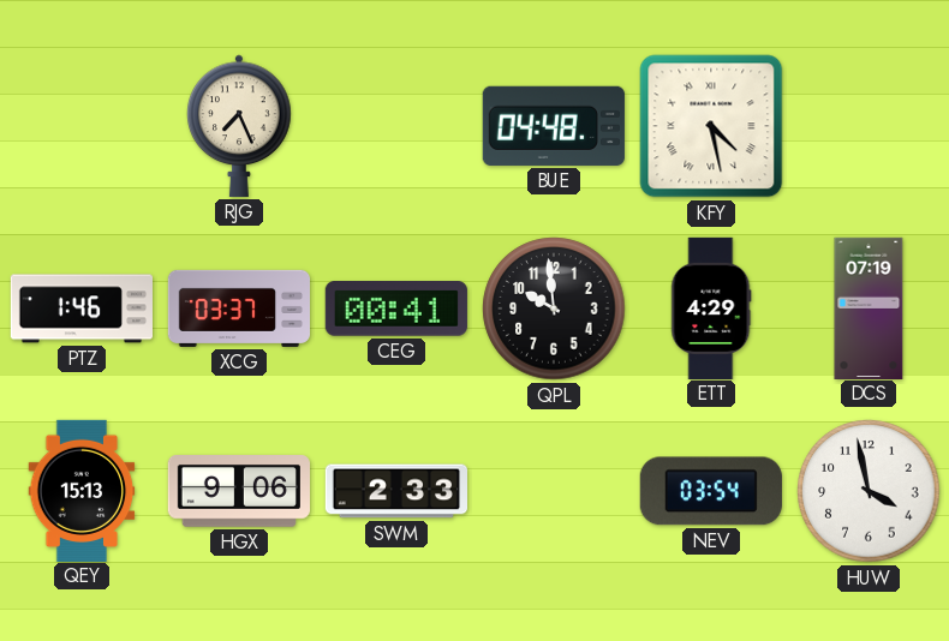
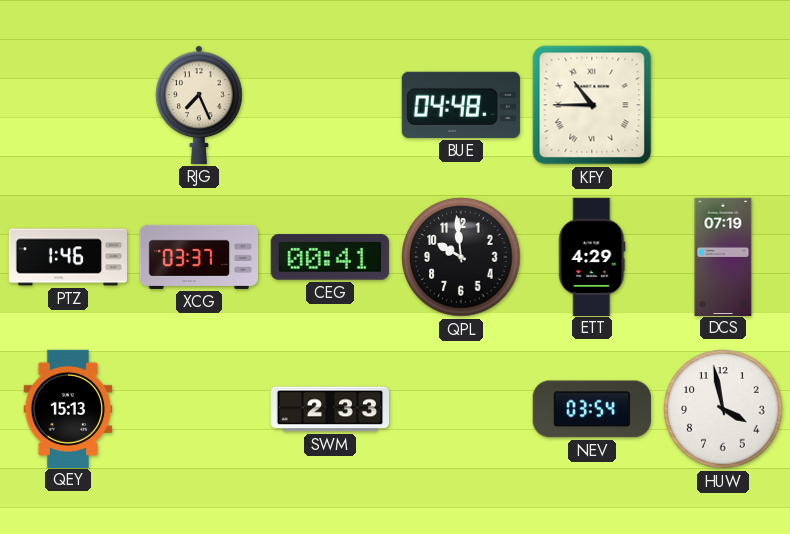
KFY: 4:28 -> 10:45 (592, 105)
HGX: 9:06 -> none (238, 491)
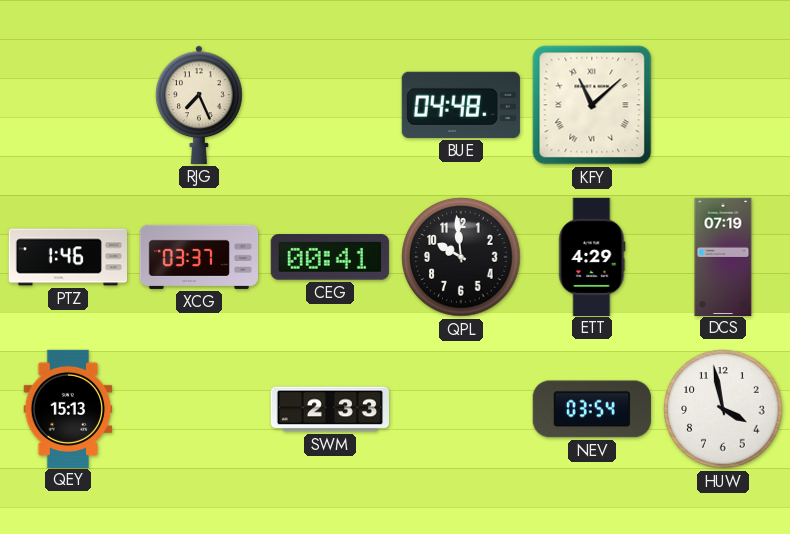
KFY: 10:45 -> 11:08 (592, 105)
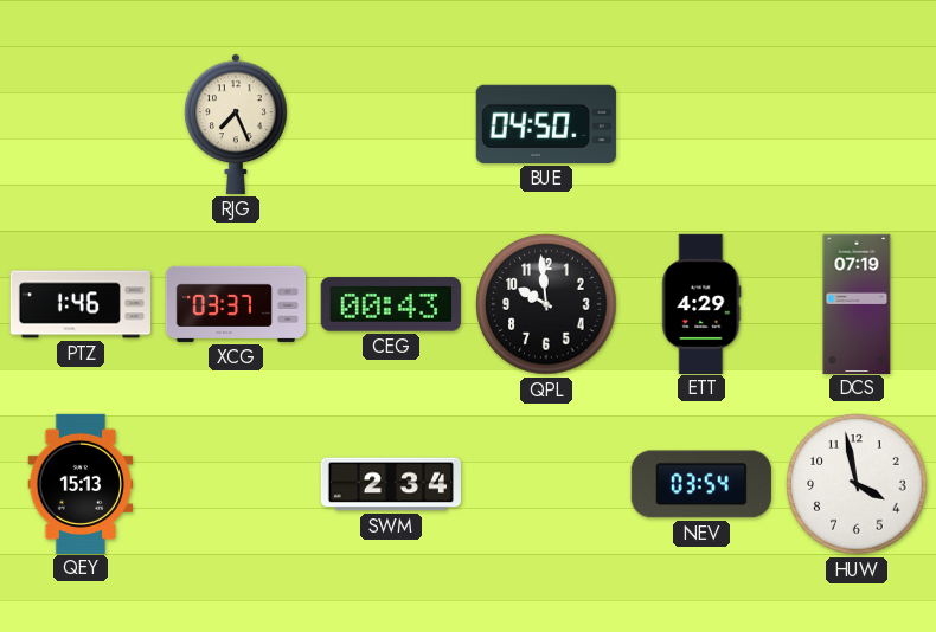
BUE: 04:48 -> 04:50 (546, 124)
KFY: 11:08 -> none (592, 105)
CEG: 00:41 -> 00:43 (391, 304)
SWM: 2:33 -> 2:34 (390, 484)
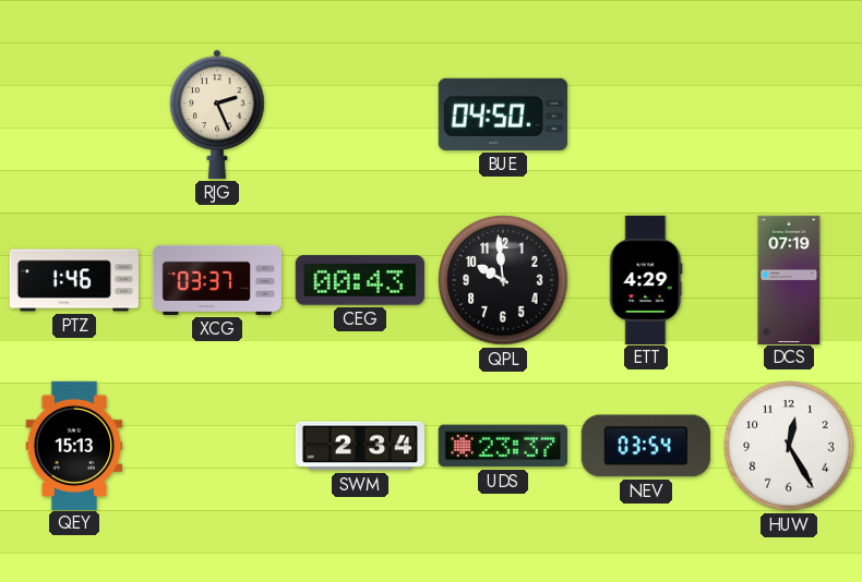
RJG: 7:26 -> 2:26 (217, 114)
UDS: none -> 23:37 (503, 446)
HUW: 3:58 -> 12:25 (789, 446)
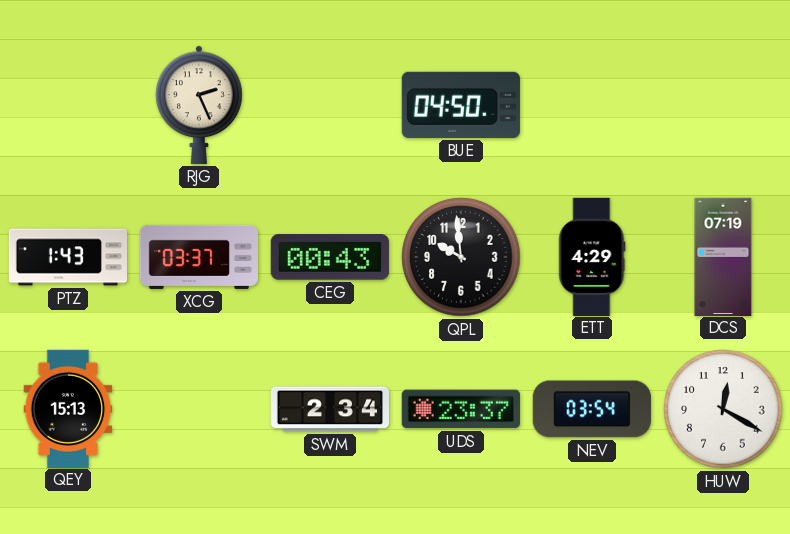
PTZ: 1:46 -> 1:43 (67, 257)
HUW: 12:25 -> 12:20 (723, 409)
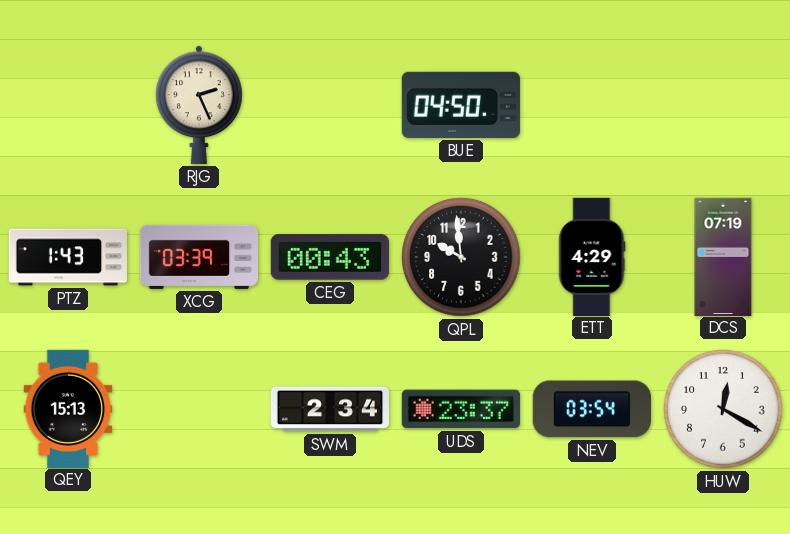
XCG: 03:37 -> 03:39 (198, 257)
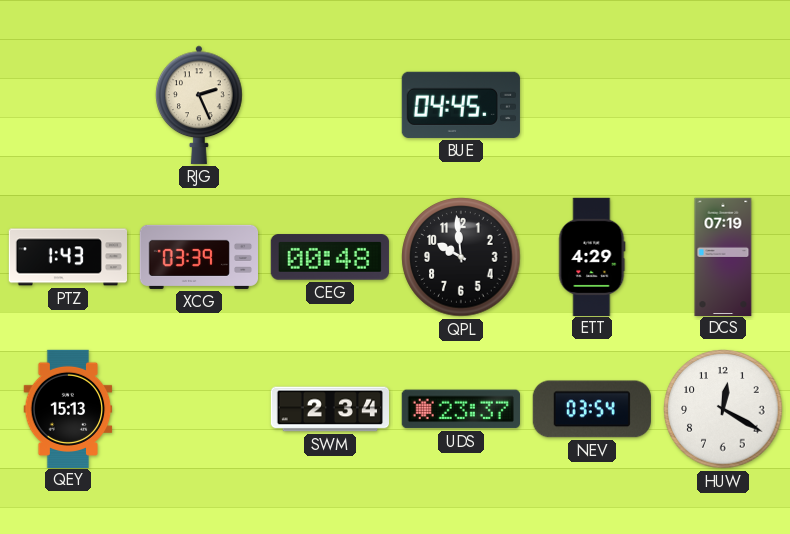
BUE: 04:50 -> 04:45 (461, 105)
CEG: 00:43 -> 00:48 (330, 257)
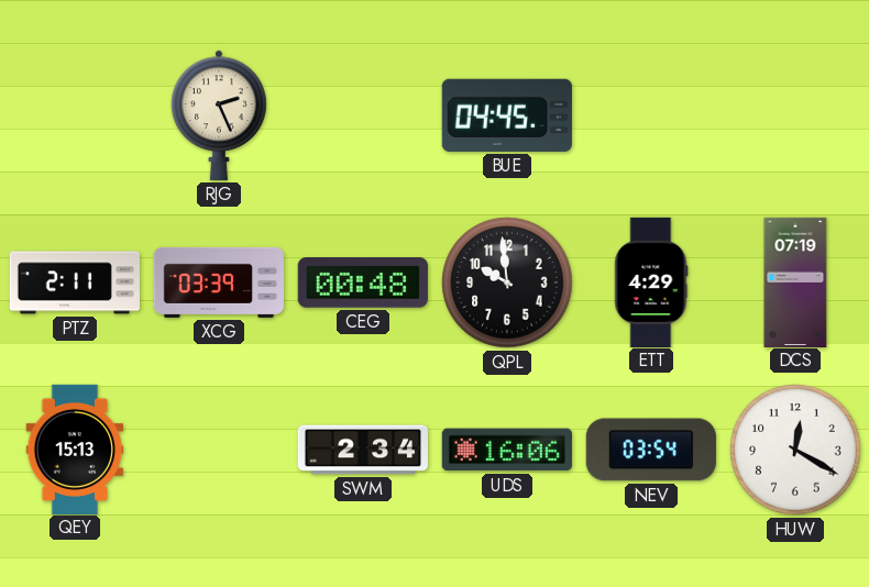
PTZ: 1:43 -> 2:11 (74, 283)
UDS: 23:37 -> 16:06 (507, 450)
